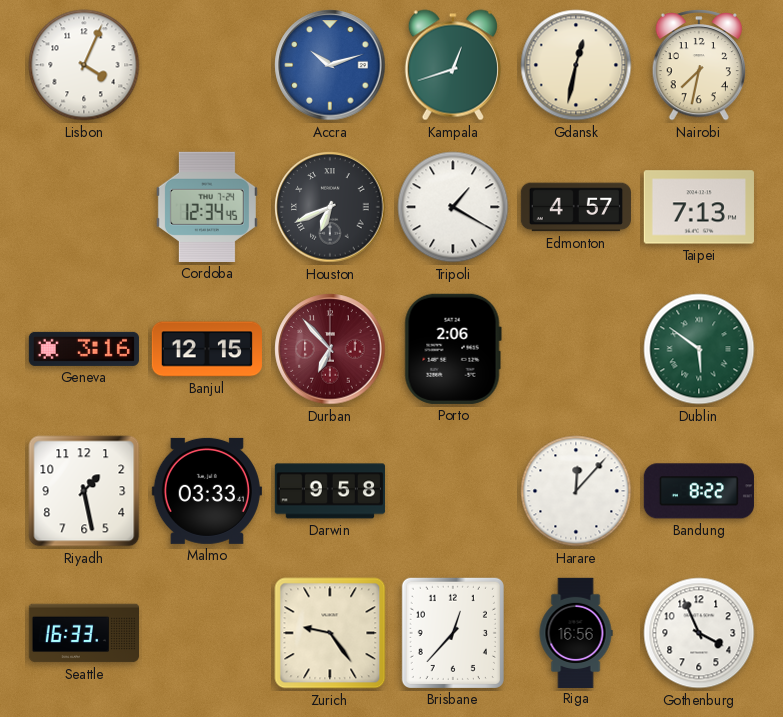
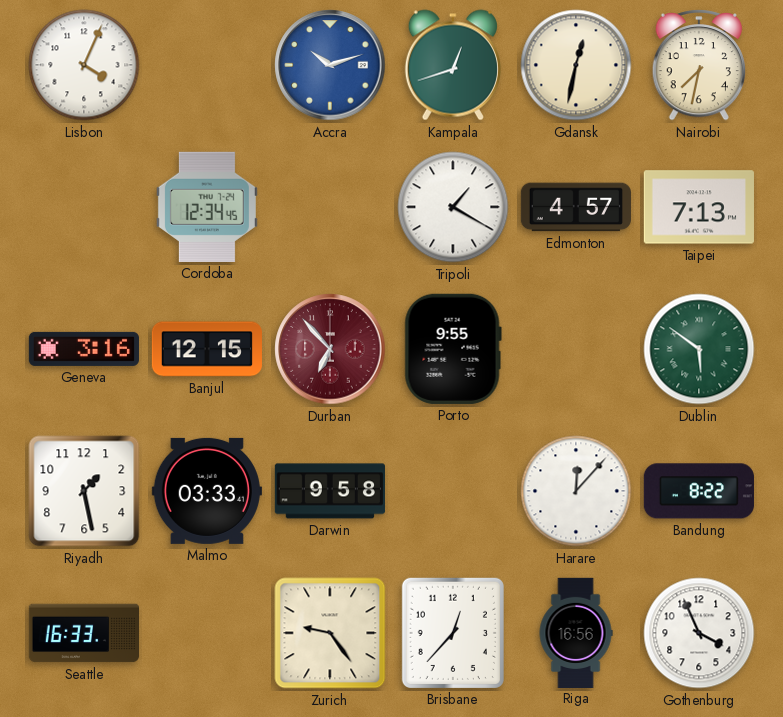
Houston: 6:41 -> none (330, 207)
Porto: 2:06 -> 9:55 (453, 349)
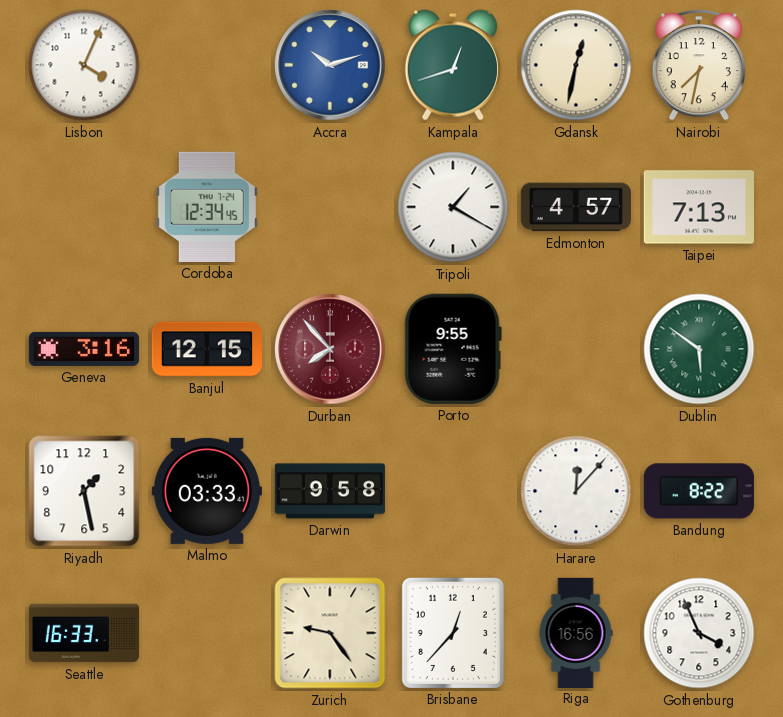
Durban: 6:53 -> 7:53 (330, 349)
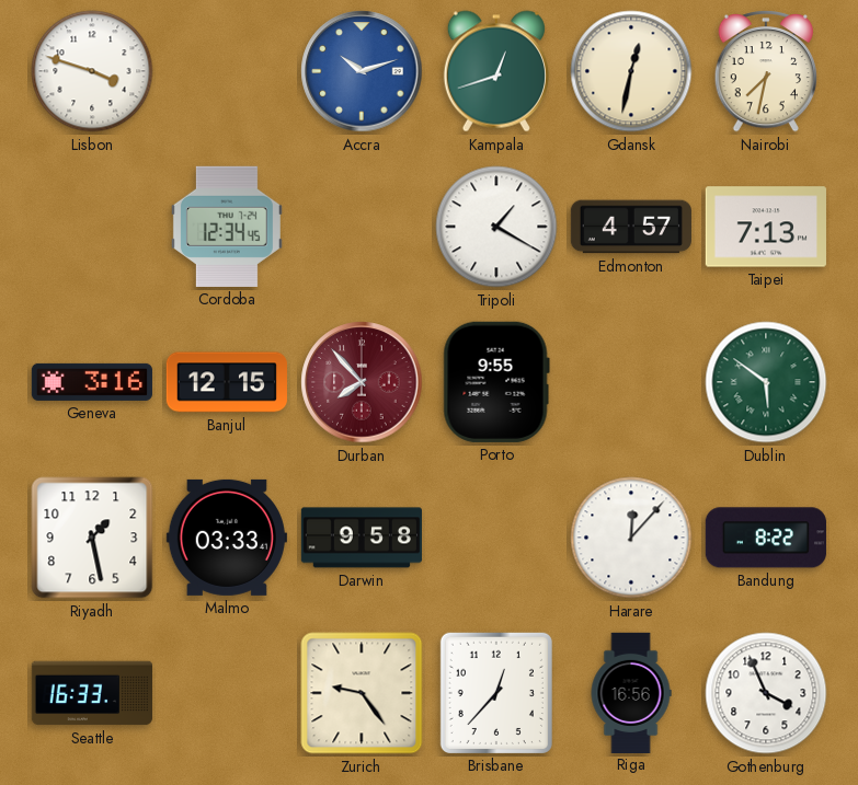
Lisbon: 4:04 -> 3:48 (92, 71)
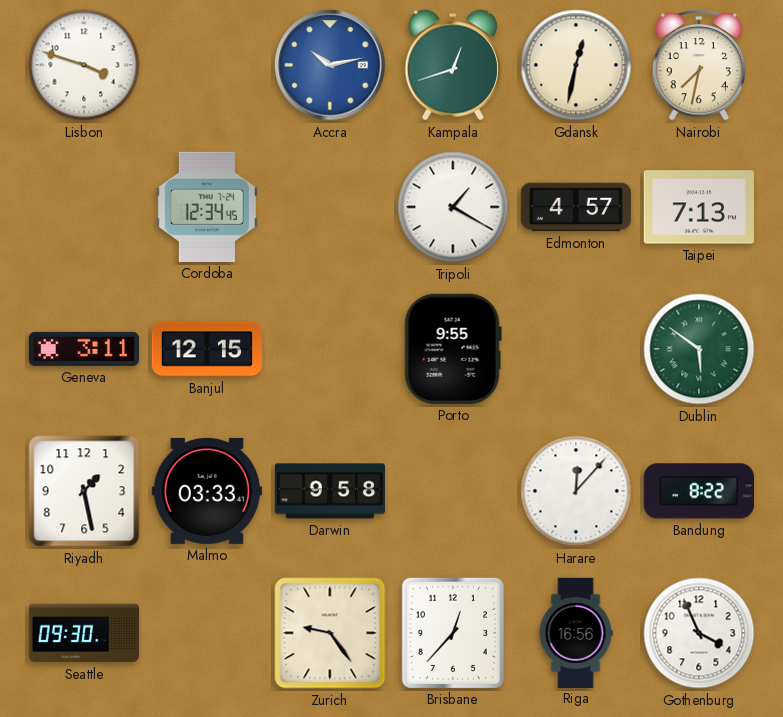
Accra: 10:12 -> 10:13 (330, 65)
Geneva: 3:16 -> 3:11 (83, 349)
Durban: 7:53 -> none (362, 382)
Seattle: 16:33 -> 09:30 (83, 633)
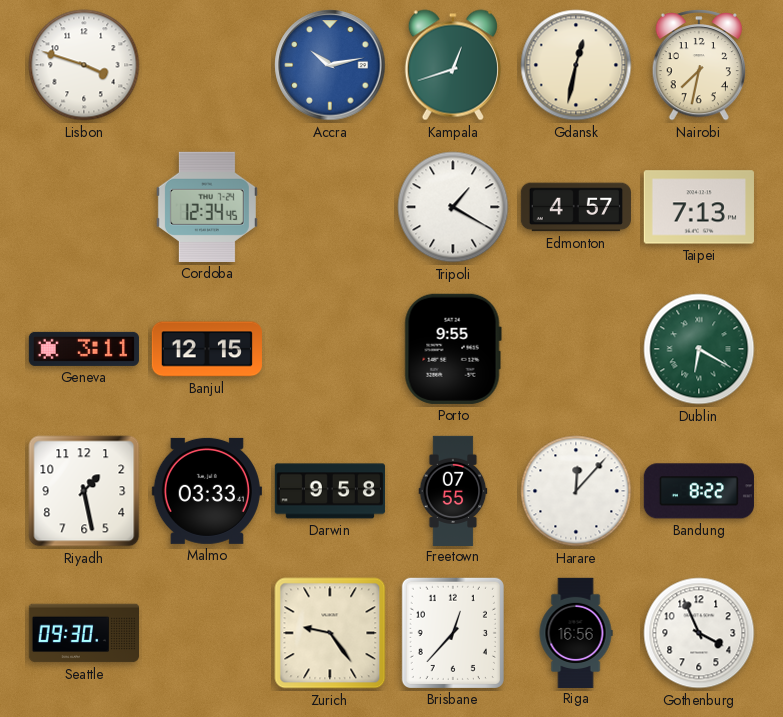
Dublin: 5:51 -> 6:20 (699, 349)
Freetown: none -> 07:55 (453, 490)
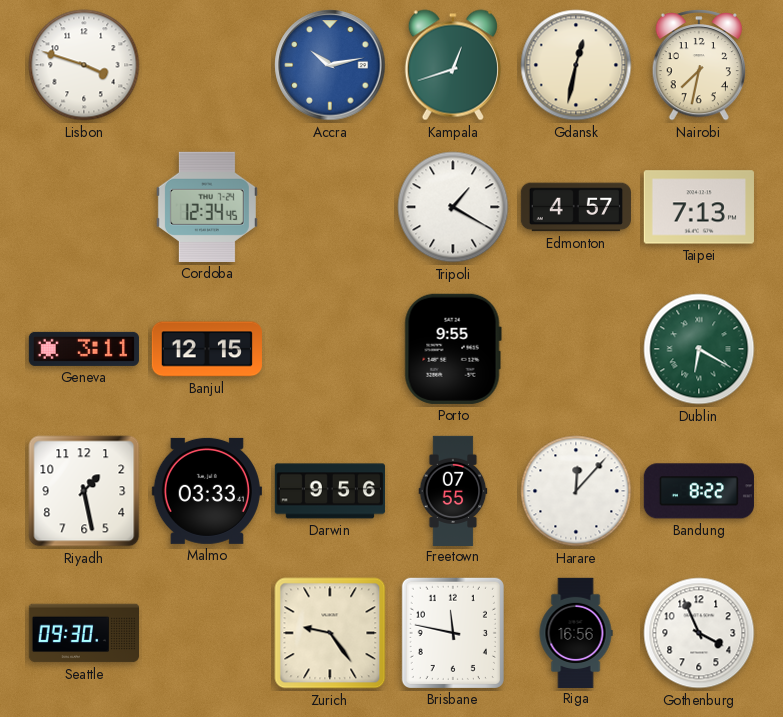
Darwin: 9:58 -> 9:56 (329, 491)
Brisbane: 12:37 -> 11:47 (453, 633)
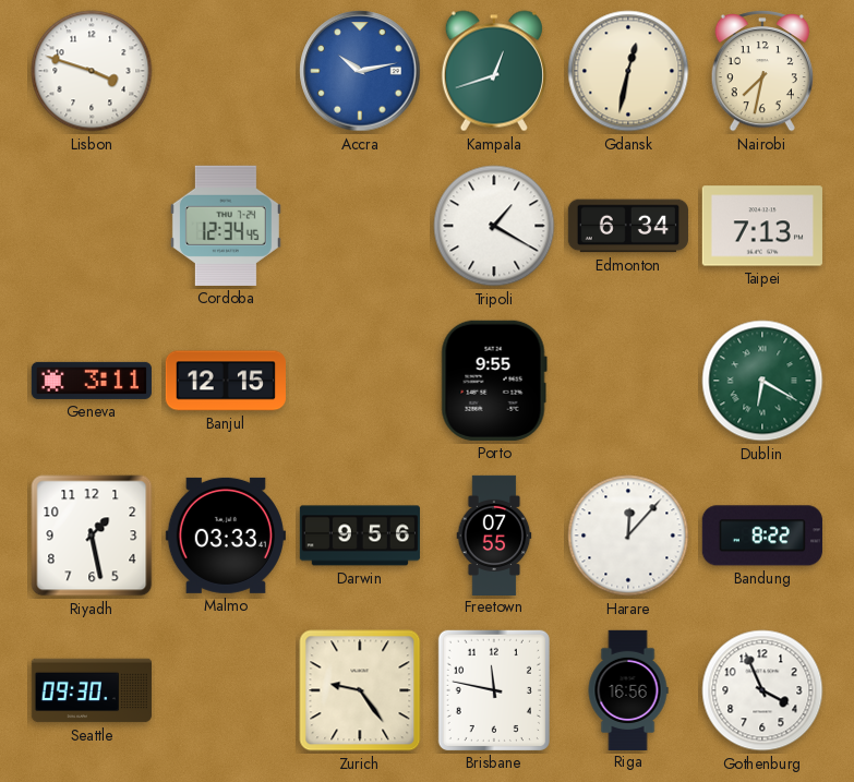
Edmonton: 4:57 -> 6:34 (628, 226)
